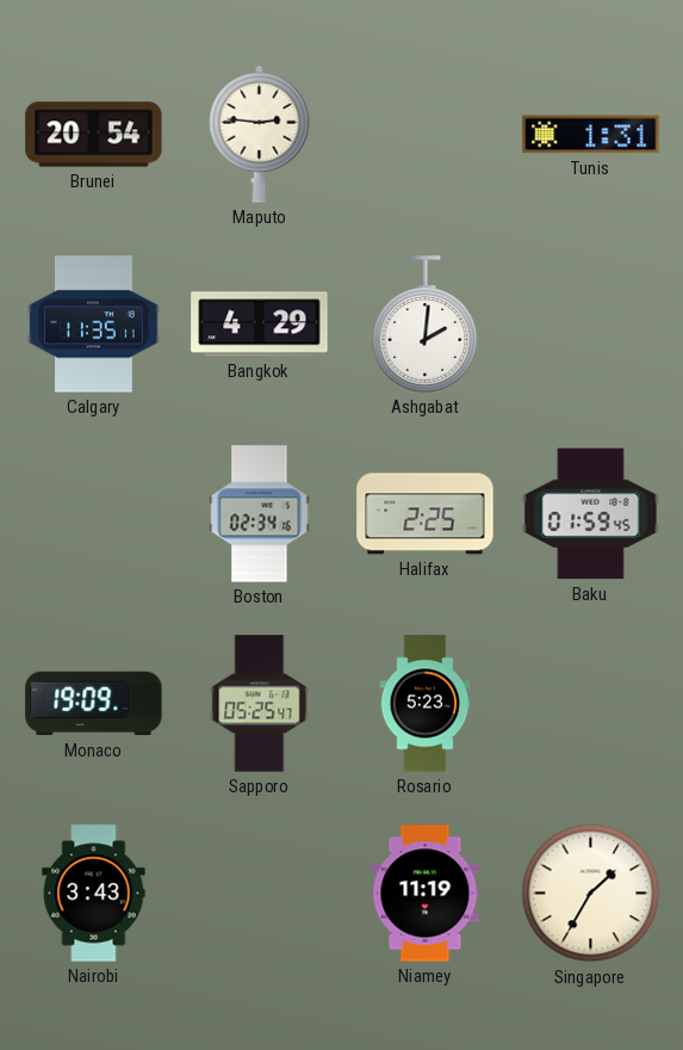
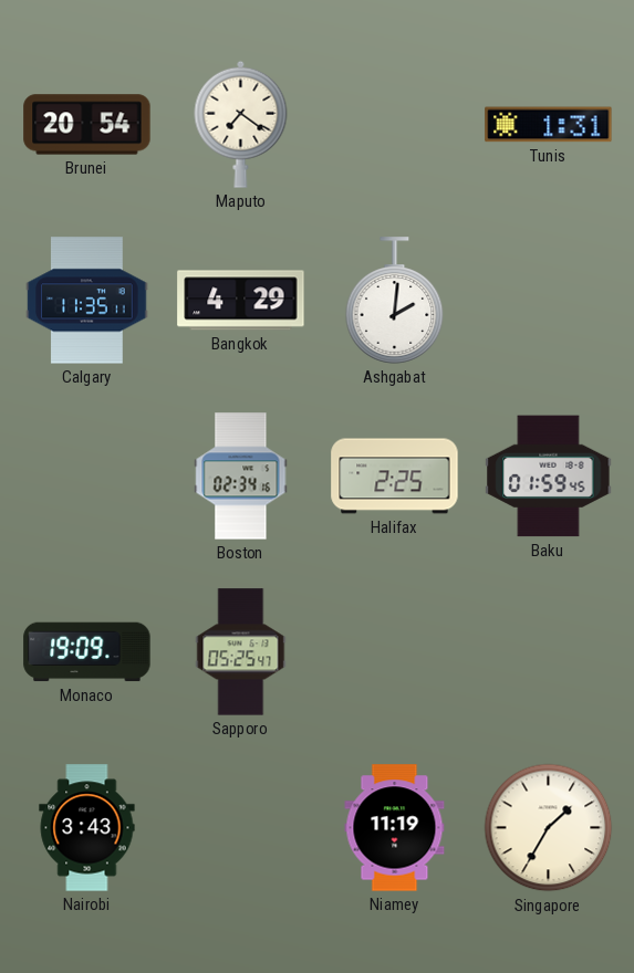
Maputo: 2:46 -> 7:21 (241, 124)
Rosario: 5:23 -> none (426, 704)
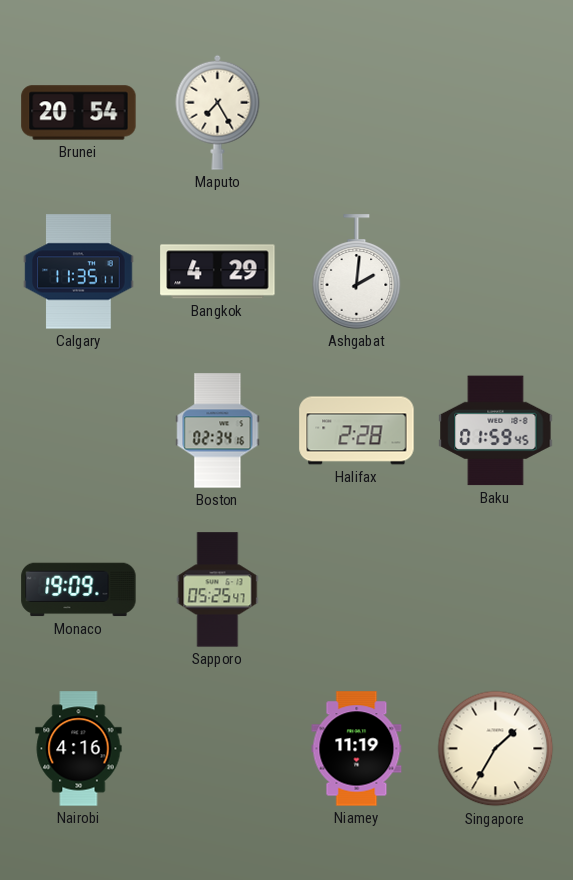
Maputo: 7:21 -> 7:25 (218, 112)
Tunis: 1:31 -> none (549, 125)
Halifax: 2:25 -> 2:28 (357, 431)
Nairobi: 3:43 -> 4:16 (79, 749)
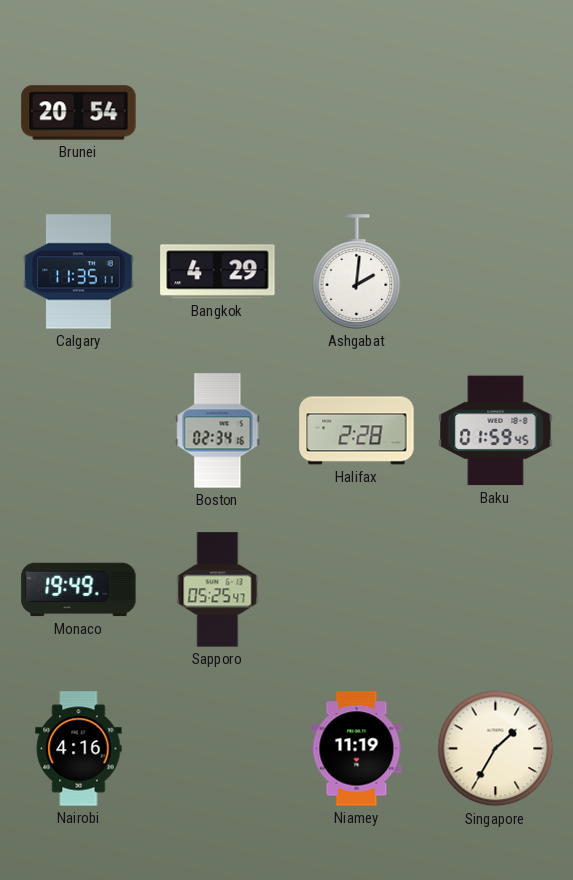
Maputo: 7:25 -> none (218, 112)
Monaco: 19:09 -> 19:49 (79, 590)
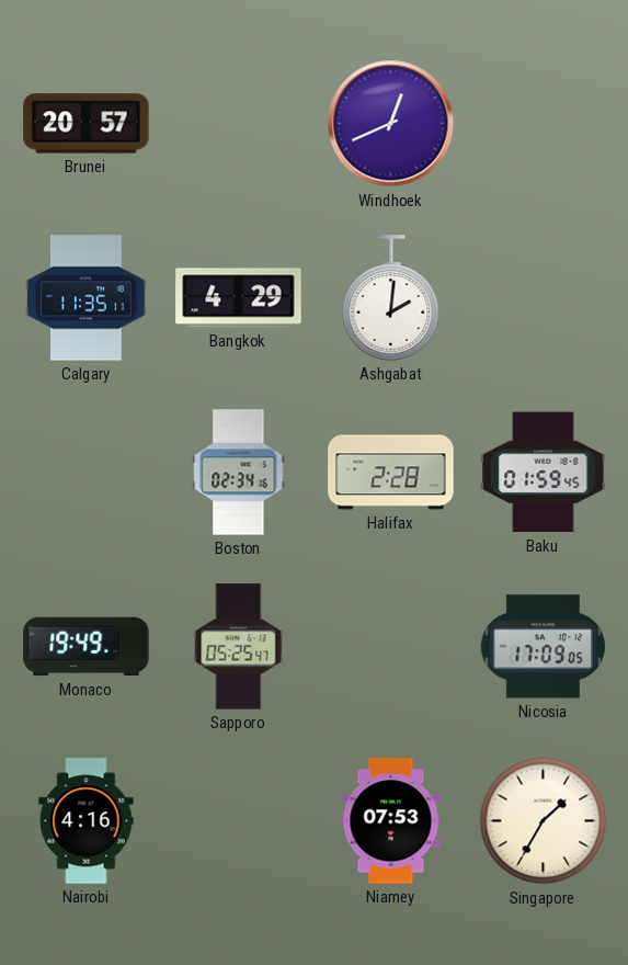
Brunei: 20:54 -> 20:57 (87, 124)
Windhoek: none -> 12:41 (391, 124)
Nicosia: none -> 17:09 (543, 647)
Niamey: 11:19 -> 07:53 (391, 821)
